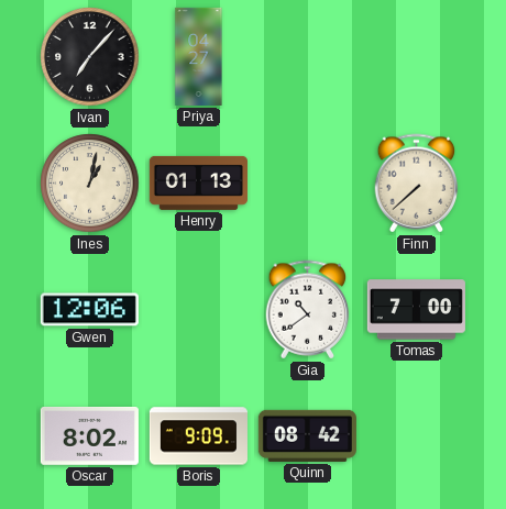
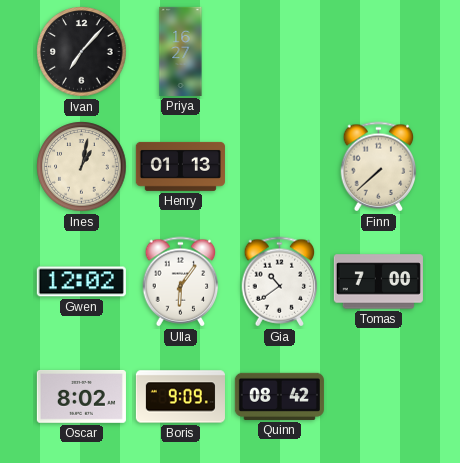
Priya: 04:27 -> 16:27 (181, 51)
Gwen: 12:06 -> 12:02 (81, 282)
Ulla: none -> 6:06 (181, 282)
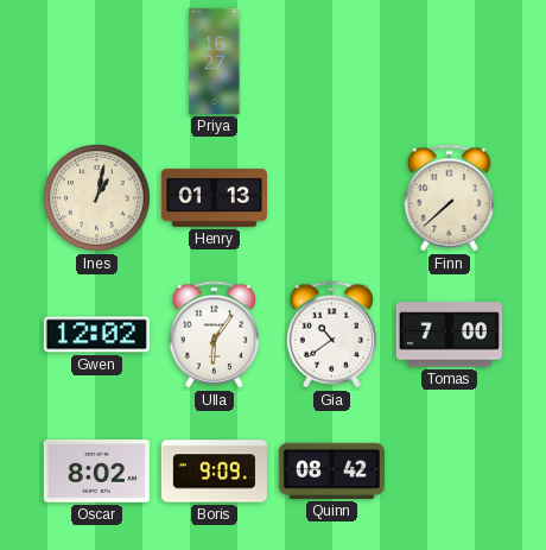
Ivan: 7:07 -> none (82, 52)
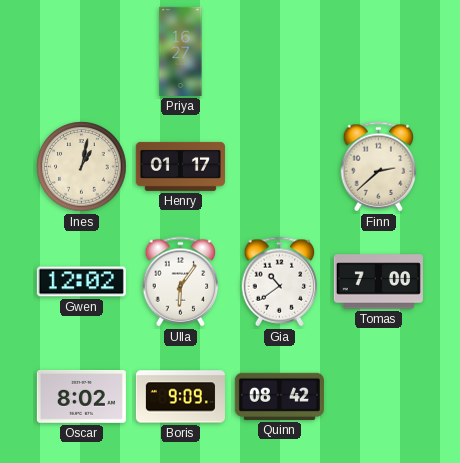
Henry: 01:13 -> 01:17 (180, 166)
Finn: 7:38 -> 2:38 (379, 167)
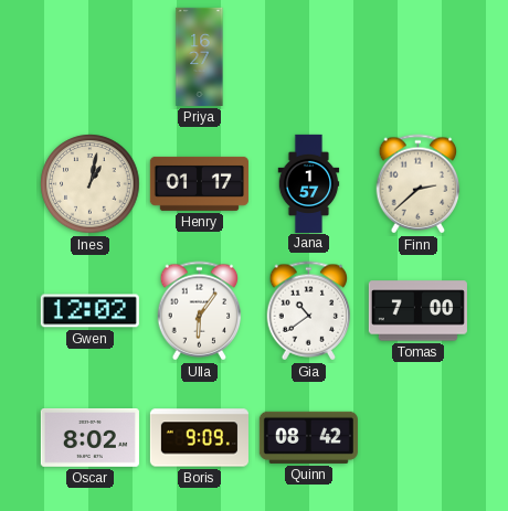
Jana: none -> 1:57 (309, 183)
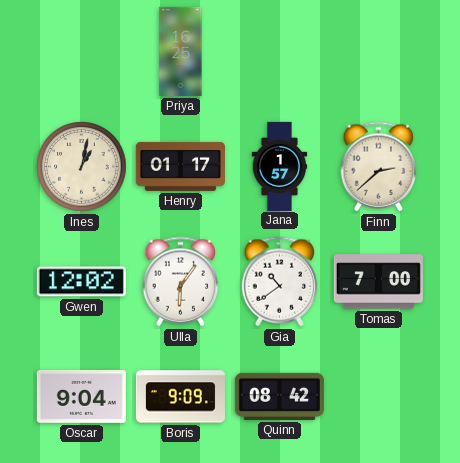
Priya: 16:27 -> 16:25 (181, 51)
Oscar: 8:02 -> 9:04 (81, 397)
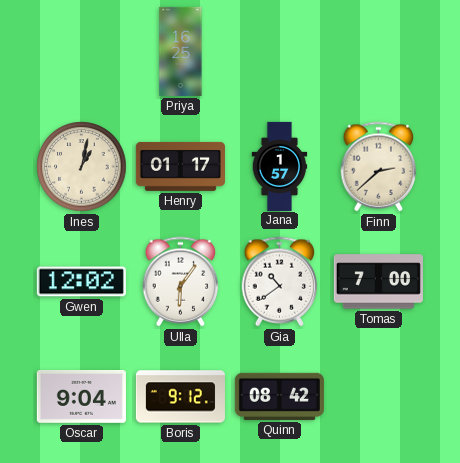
Boris: 9:09 -> 9:12 (180, 397)
